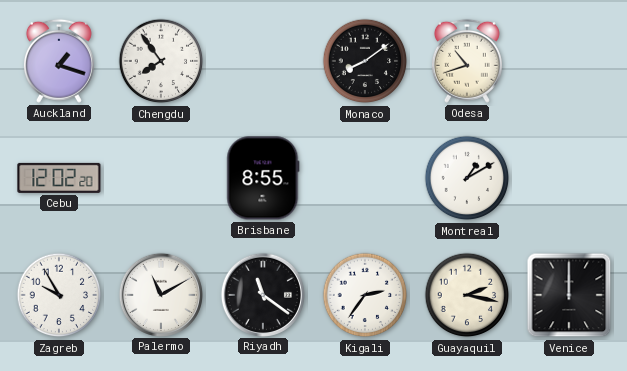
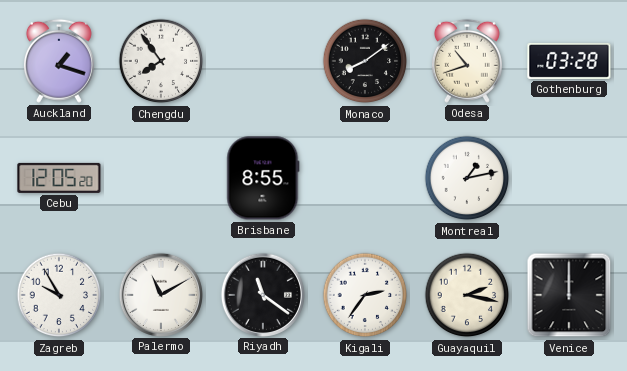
Gothenburg: none -> 03:28 (569, 61)
Cebu: 12:02 -> 12:05 (59, 178)
Montreal: 1:10 -> 1:13 (467, 178)
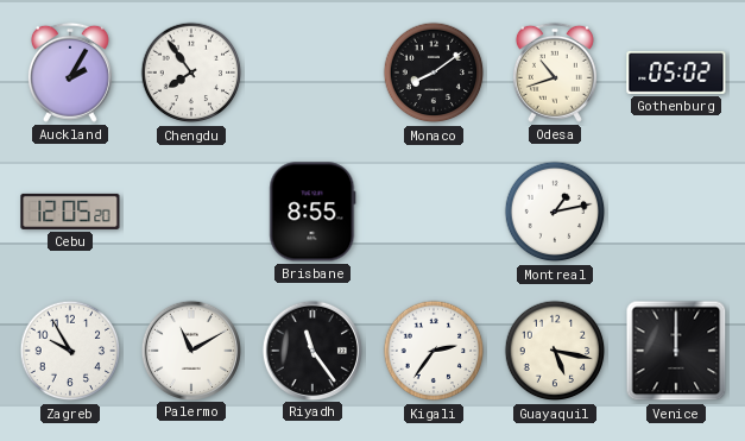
Auckland: 1:18 -> 2:05 (70, 73)
Gothenburg: 03:28 -> 05:02 (676, 73)
Riyadh: 11:21 -> 11:24 (311, 349)
Guayaquil: 2:17 -> 5:17 (555, 351)
